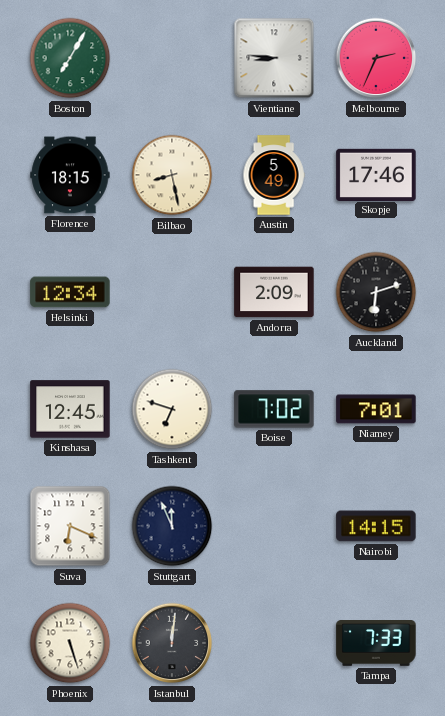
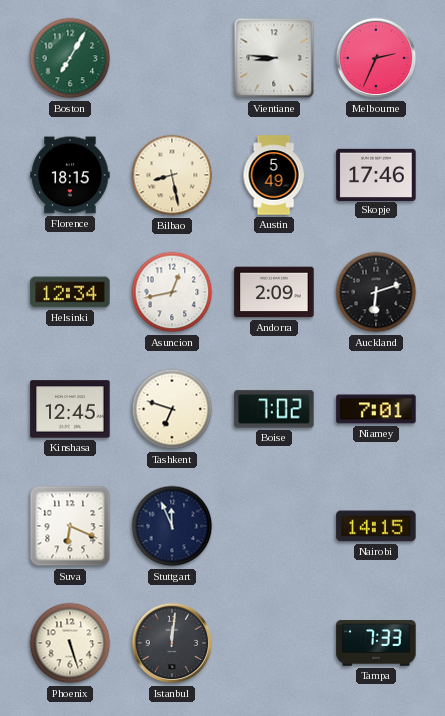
Asuncion: none -> 12:43 (172, 292)
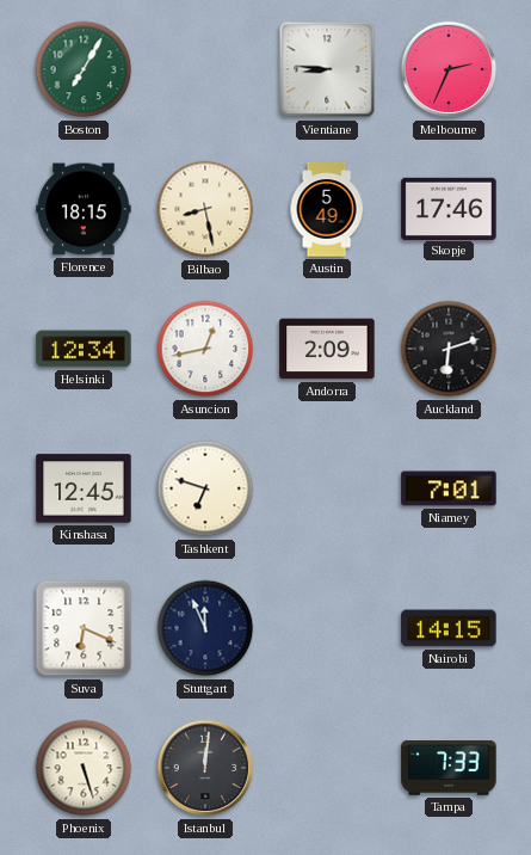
Boise: 7:02 -> none (274, 409)
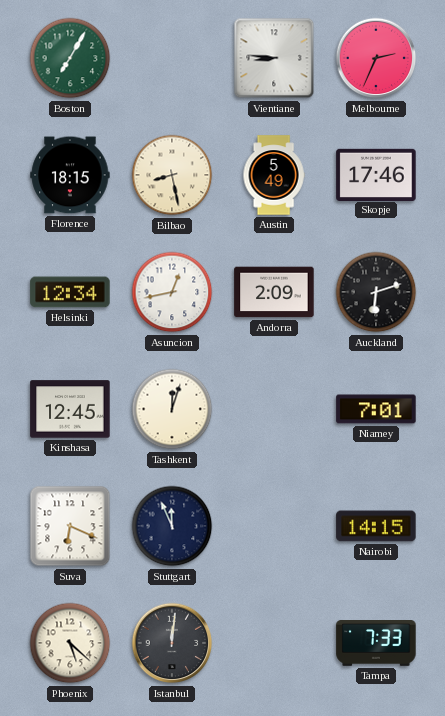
Tashkent: 6:48 -> 12:03 (172, 409)
Phoenix: 5:27 -> 5:22 (70, 643)
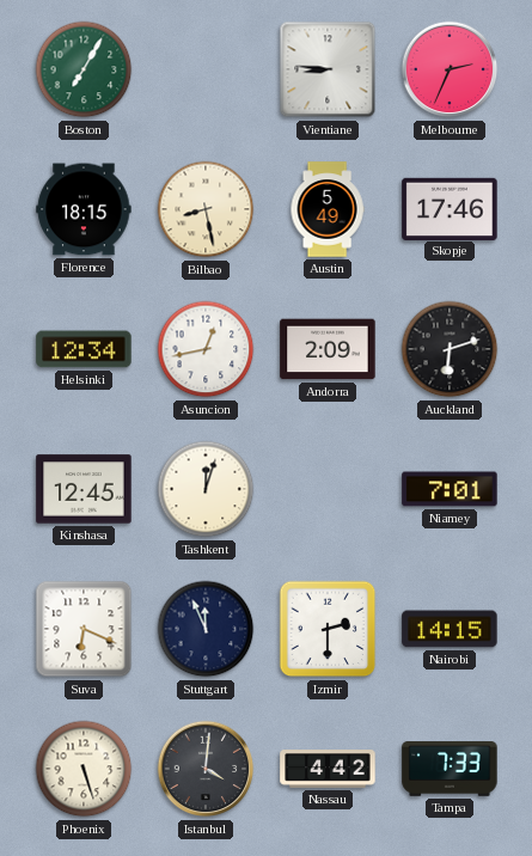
Izmir: none -> 2:30 (328, 629)
Phoenix: 5:22 -> 5:27 (84, 769)
Istanbul: 12:01 -> 4:01 (206, 769)
Nassau: none -> 4:42 (328, 770)
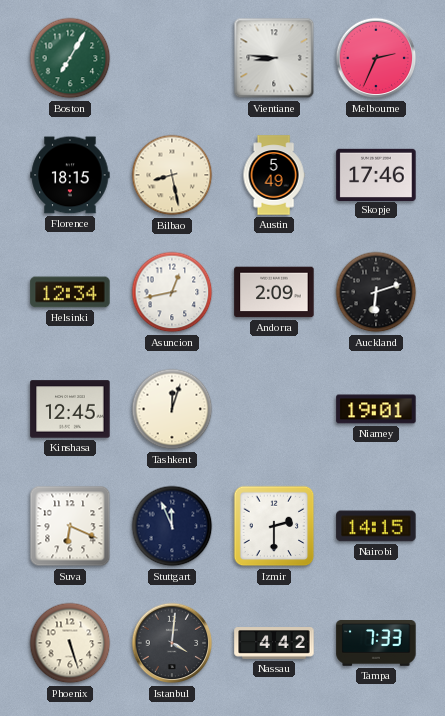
Niamey: 7:01 -> 19:01 (376, 409)
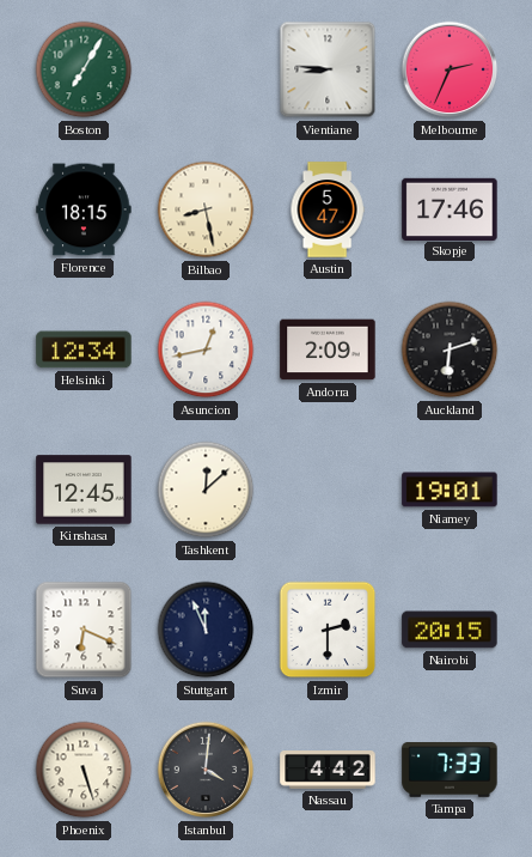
Austin: 5:49 -> 5:47 (328, 209)
Tashkent: 12:03 -> 12:08 (206, 490)
Nairobi: 14:15 -> 20:15 (450, 630)
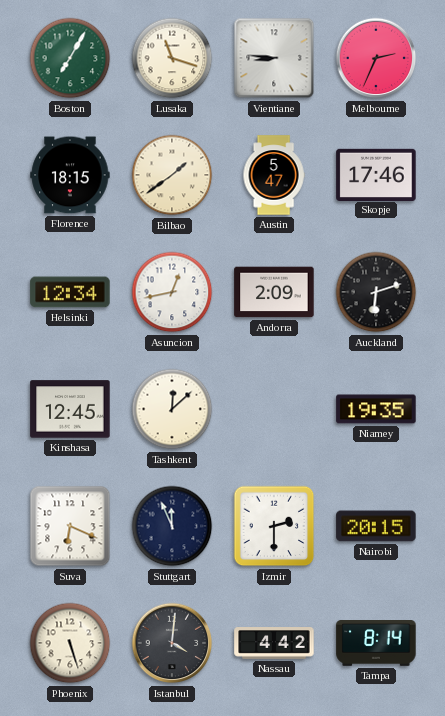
Lusaka: none -> 11:18 (172, 58)
Bilbao: 8:28 -> 1:39 (172, 175)
Niamey: 19:01 -> 19:35 (376, 409)
Tampa: 7:33 -> 8:14 (376, 644)
